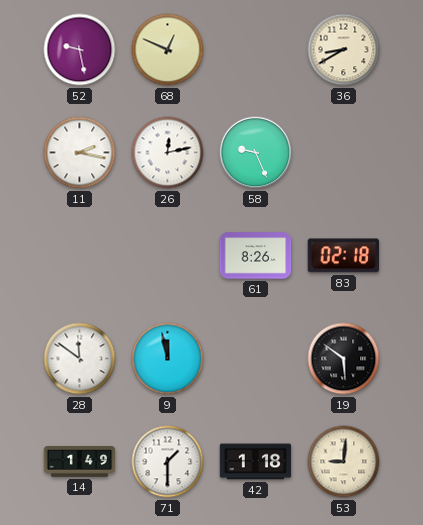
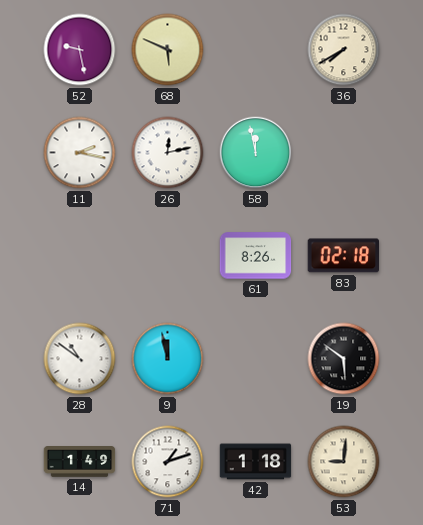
68: 12:49 -> 5:49 (168, 50)
36: 8:40 -> 7:40 (344, 50)
58: 9:26 -> 11:58 (256, 153)
28: 11:51 -> 10:51 (80, 359)
71: 1:30 -> 1:12 (168, 462)
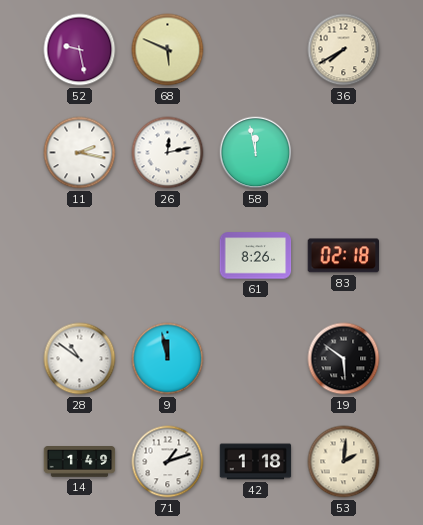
53: 9:01 -> 2:01 (344, 462)
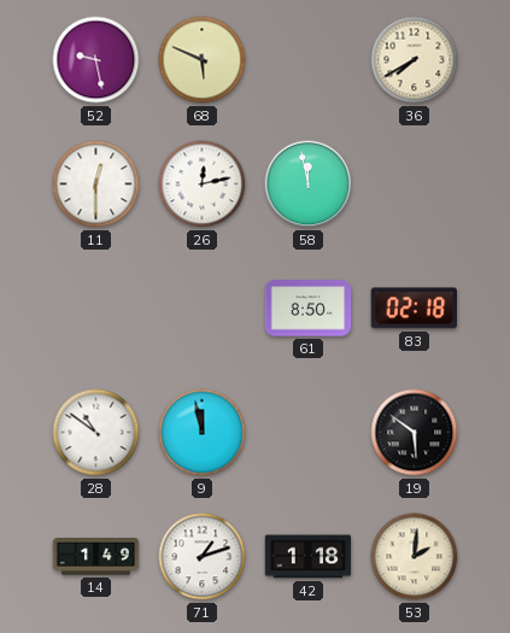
11: 2:17 -> 12:30 (96, 184)
61: 8:26 -> 8:50 (309, 309)
